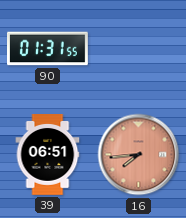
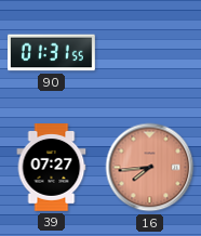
39: 06:51 -> 07:27 (52, 168)
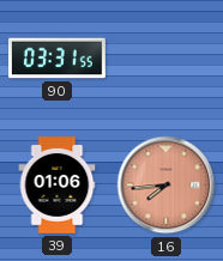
90: 01:31 -> 03:31 (58, 59)
39: 07:27 -> 01:06 (58, 186)
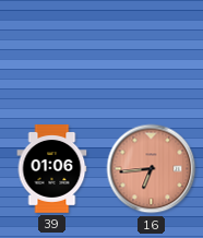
90: 03:31 -> none (58, 59)
16: 7:44 -> 6:44 (152, 169)
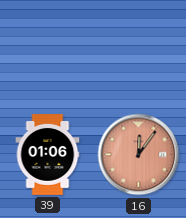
16: 6:44 -> 12:06 (139, 155)
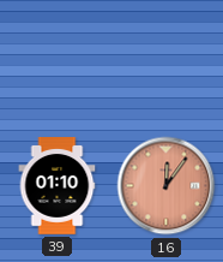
39: 01:06 -> 01:10 (58, 186)
